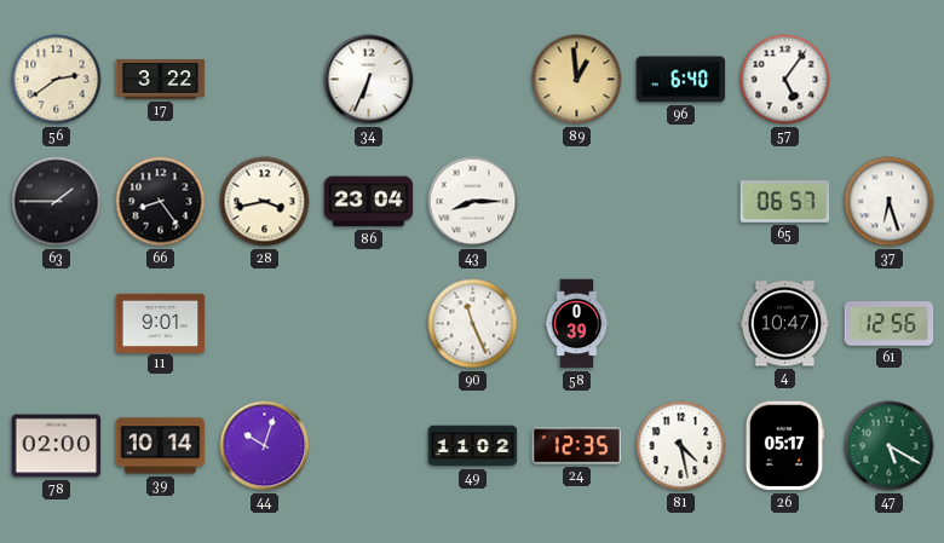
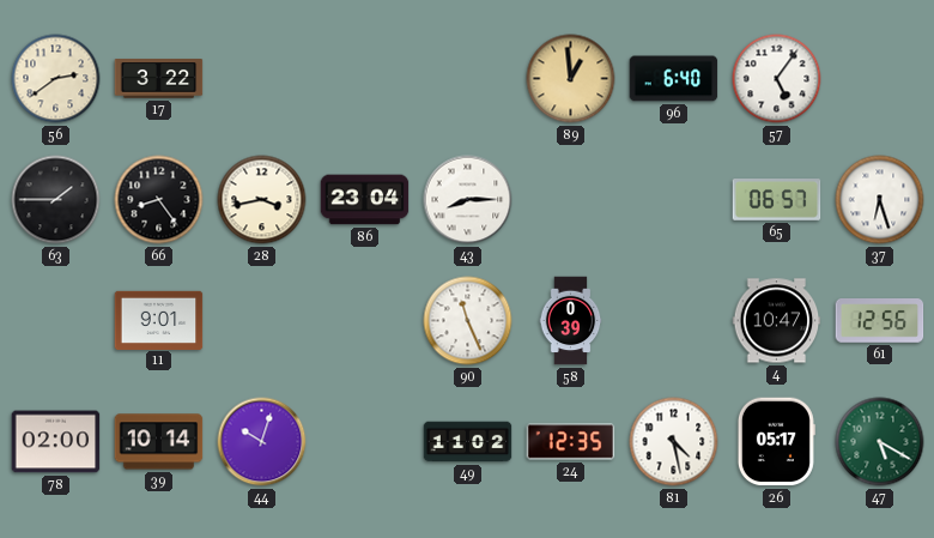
34: 6:34 -> none (369, 80)
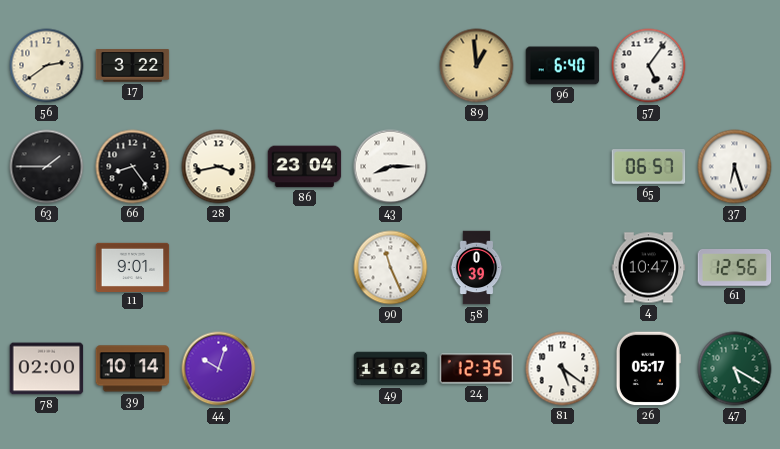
81: 4:28 -> 5:21 (563, 369)
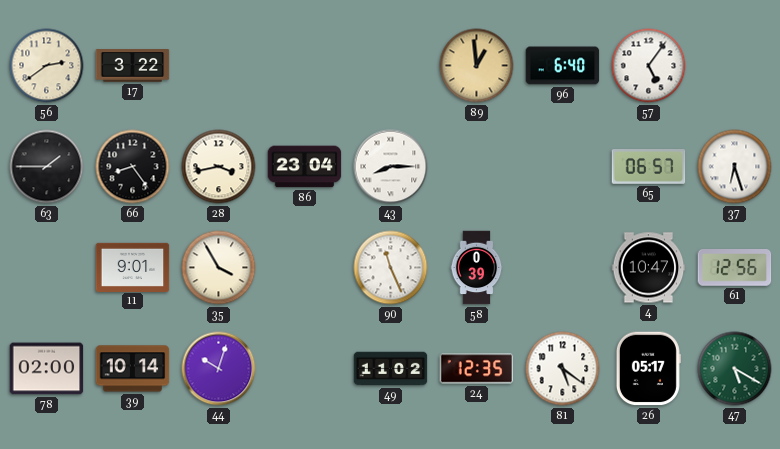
35: none -> 3:55 (219, 268)
